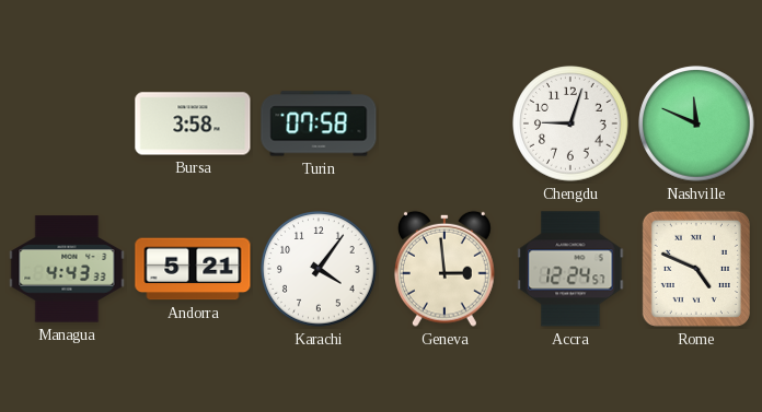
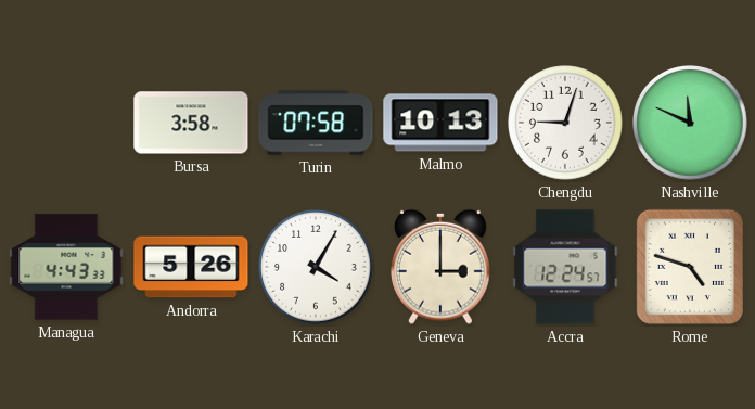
Malmo: none -> 10:13 (440, 123)
Andorra: 5:21 -> 5:26 (191, 267)
Karachi: 4:06 -> 4:05 (316, 267)
Geneva: 2:59 -> 3:00 (440, 267)
Rome: 4:49 -> 4:48 (690, 267)
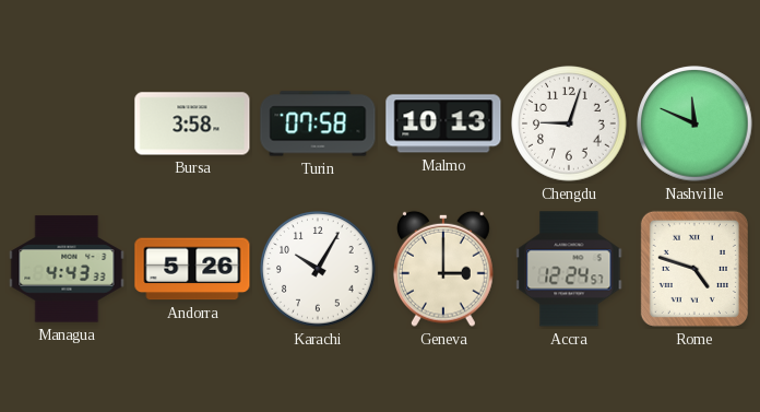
Karachi: 4:05 -> 10:05 (318, 269)
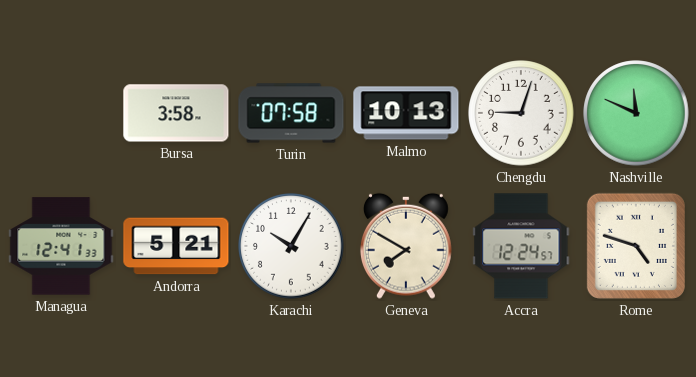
Managua: 4:43 -> 12:41 (61, 246)
Andorra: 5:26 -> 5:21 (176, 246)
Geneva: 3:00 -> 7:50 (406, 246)
